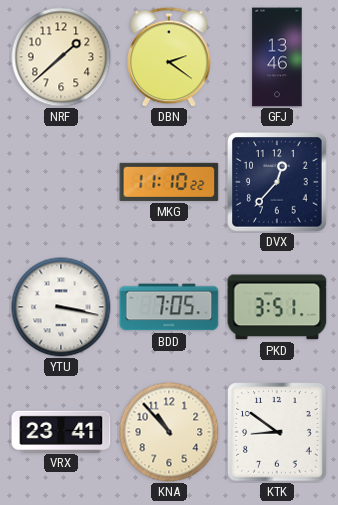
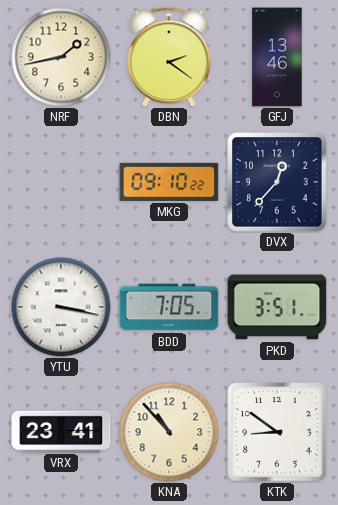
NRF: 1:38 -> 1:43 (61, 57)
MKG: 11:10 -> 09:10 (169, 182)
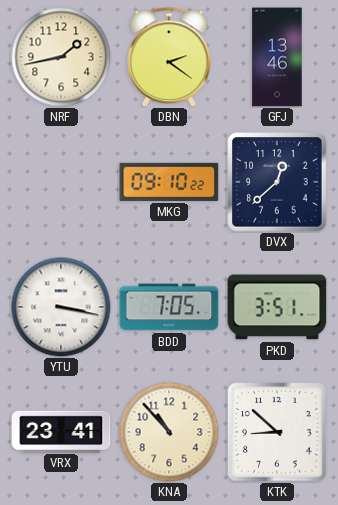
DVX: 12:37 -> 12:38 (277, 182)
KTK: 8:51 -> 8:52 (277, 432)
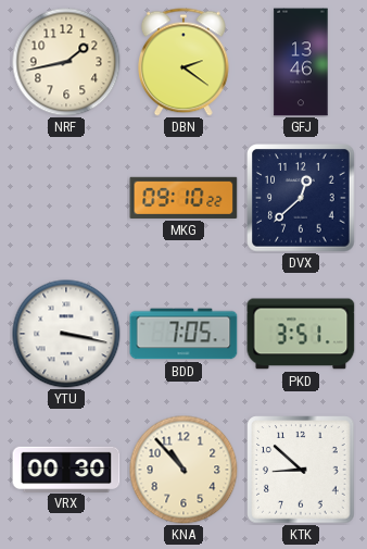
VRX: 23:41 -> 00:30 (66, 469)
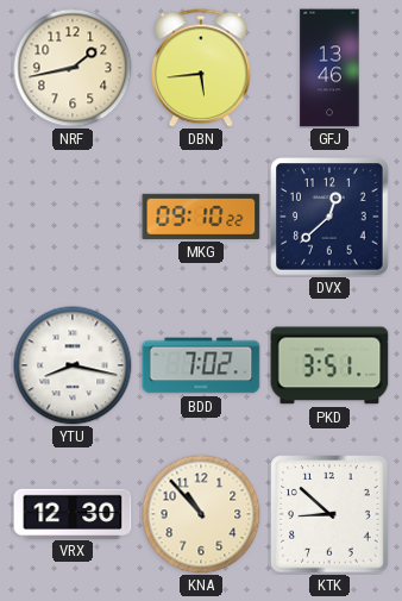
DBN: 2:21 -> 5:44 (202, 68)
YTU: 3:17 -> 8:17 (73, 365)
BDD: 7:05 -> 7:02 (201, 365)
VRX: 00:30 -> 12:30 (73, 513)
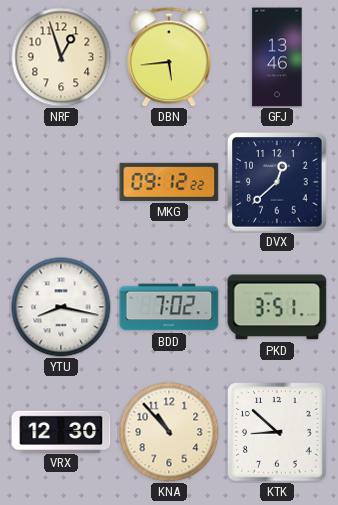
NRF: 1:43 -> 12:57 (61, 57)
MKG: 09:10 -> 09:12 (169, 182)
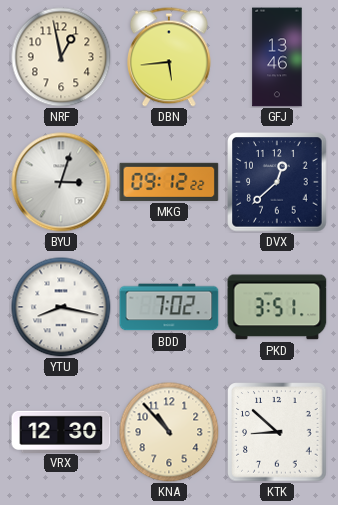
NRF: 12:57 -> 12:58 (61, 57)
BYU: none -> 3:03 (61, 182)
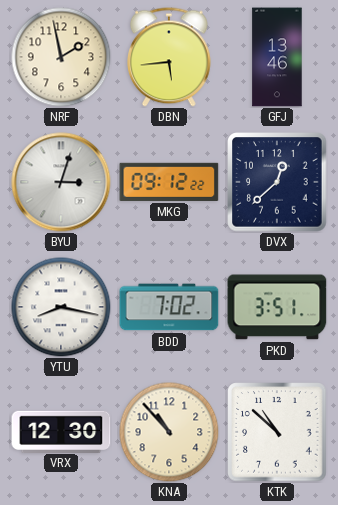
NRF: 12:58 -> 1:58 (61, 57)
KTK: 8:52 -> 10:52 (277, 432)
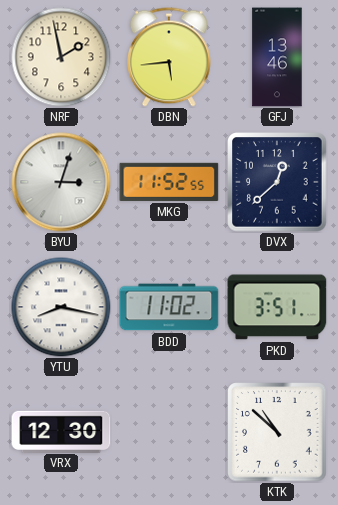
MKG: 09:12 -> 11:52 (169, 182)
BDD: 7:02 -> 11:02 (169, 307)
KNA: 10:53 -> none (169, 432)
